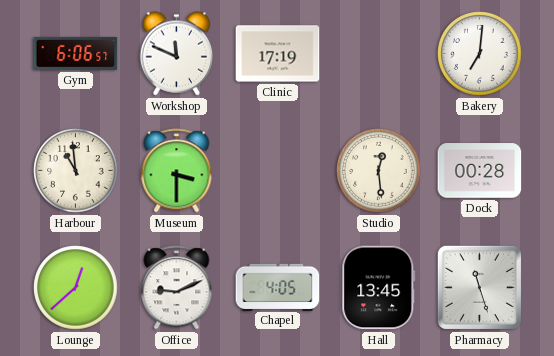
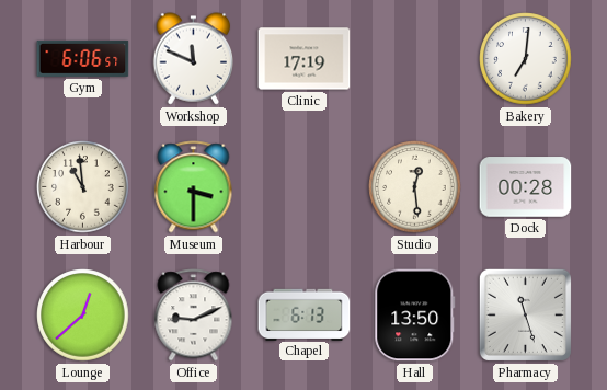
Chapel: 4:05 -> 6:13 (305, 314)
Hall: 13:45 -> 13:50 (415, 316)
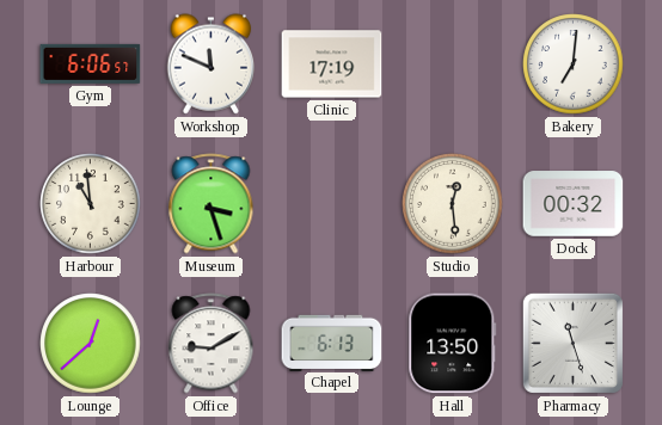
Museum: 3:30 -> 3:27 (212, 204)
Dock: 00:28 -> 00:32 (574, 204)
Office: 9:11 -> 9:10 (212, 344)
